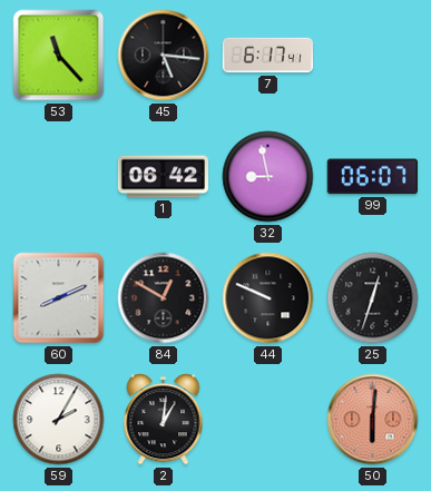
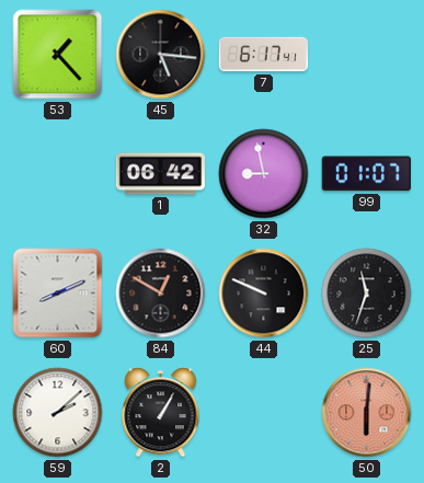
53: 11:23 -> 1:23 (58, 55)
99: 06:07 -> 01:07 (366, 174)
25: 12:33 -> 11:33 (367, 294)
59: 2:05 -> 2:08 (58, 413)
2: 1:01 -> 1:05 (161, 413)
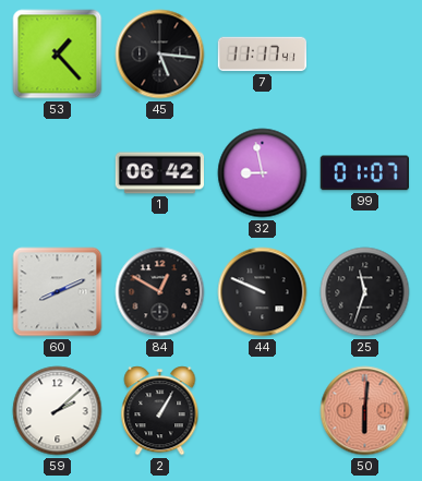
7: 6:17 -> 11:17 (262, 55)
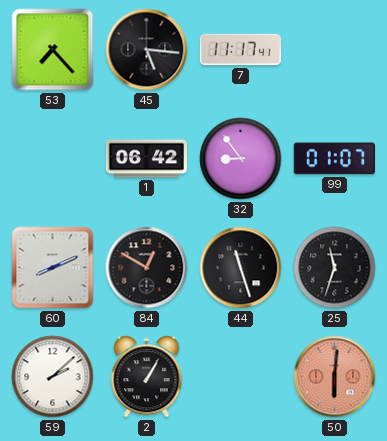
53: 1:23 -> 7:23 (53, 50)
32: 8:58 -> 8:54 (241, 159)
44: 9:49 -> 11:27 (241, 268)
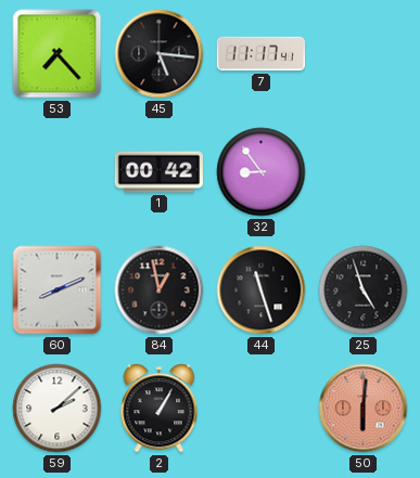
1: 06:42 -> 00:42 (158, 172)
99: 01:07 -> none (334, 159)
84: 12:50 -> 12:58 (160, 290)
25: 11:33 -> 4:57 (364, 290)
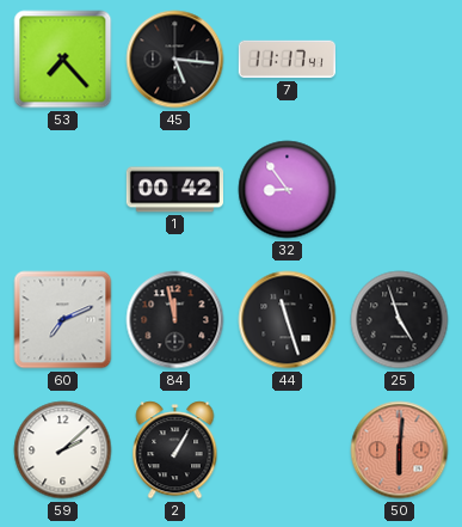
60: 8:11 -> 7:11 (63, 320)
84: 12:58 -> 11:58 (175, 320)
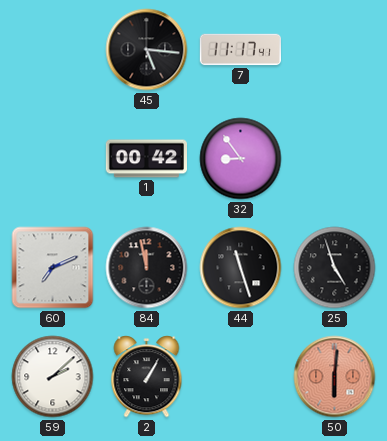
53: 7:23 -> none (63, 60)
